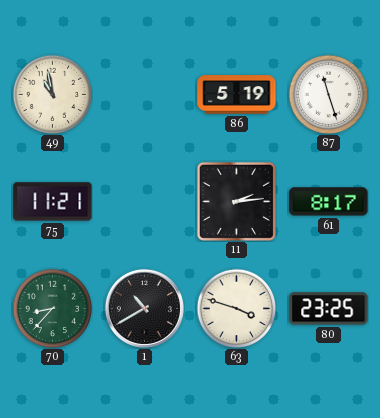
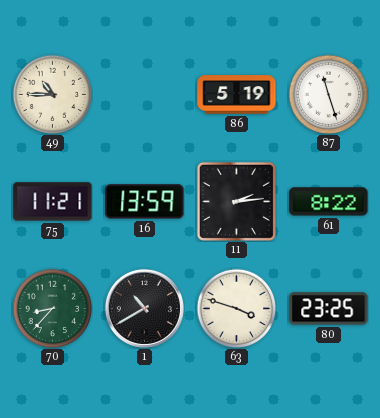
49: 10:58 -> 10:45 (52, 94)
16: none -> 13:59 (145, 202)
61: 8:17 -> 8:22 (329, 202)
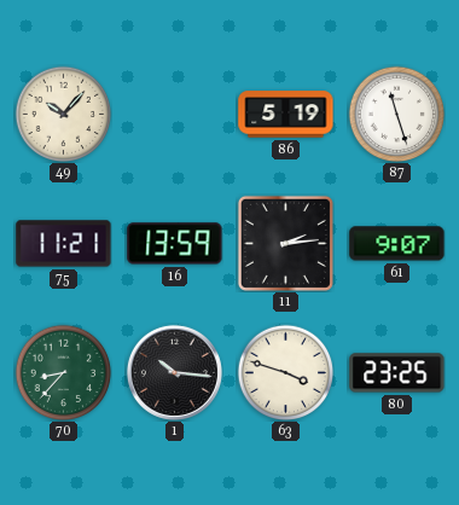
49: 10:45 -> 10:07 (63, 114)
61: 8:22 -> 9:07 (397, 244)
1: 10:40 -> 10:16 (174, 372)
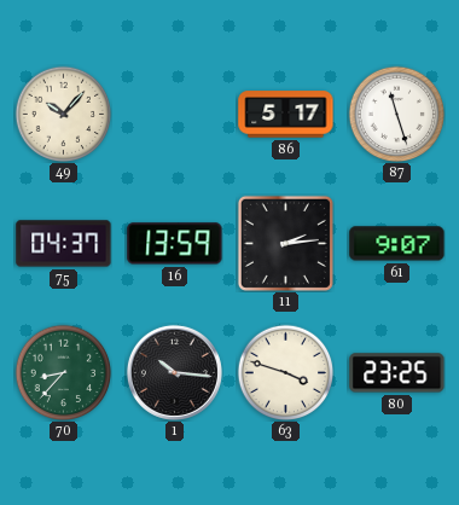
86: 5:19 -> 5:17 (286, 115)
75: 11:21 -> 04:37 (64, 244)
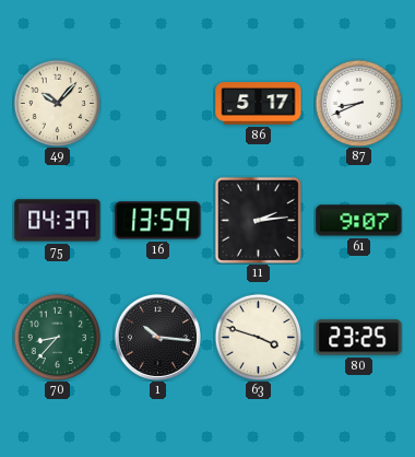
87: 11:27 -> 8:41 (358, 103)
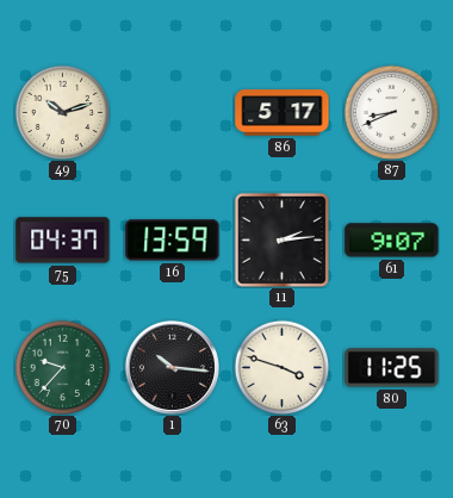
49: 10:07 -> 10:12 (62, 112)
70: 8:37 -> 9:37 (62, 367)
80: 23:25 -> 11:25 (392, 368)
